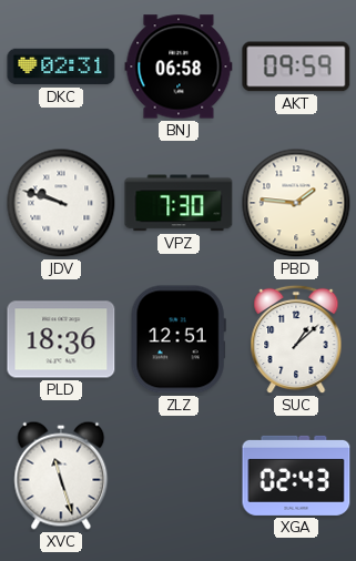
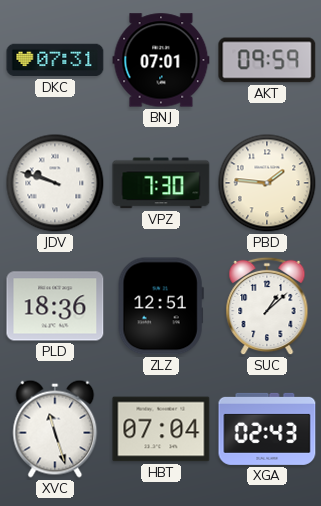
DKC: 02:31 -> 07:31 (55, 60)
BNJ: 06:58 -> 07:01 (161, 60)
HBT: none -> 07:04 (161, 429)
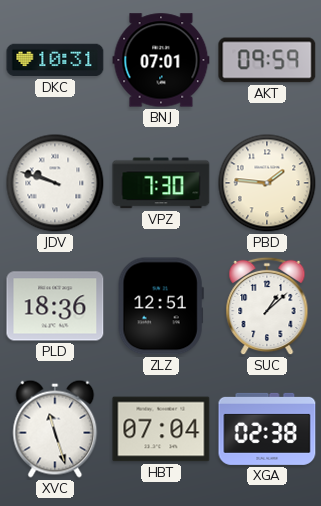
DKC: 07:31 -> 10:31 (55, 60)
XGA: 02:43 -> 02:38 (267, 429)
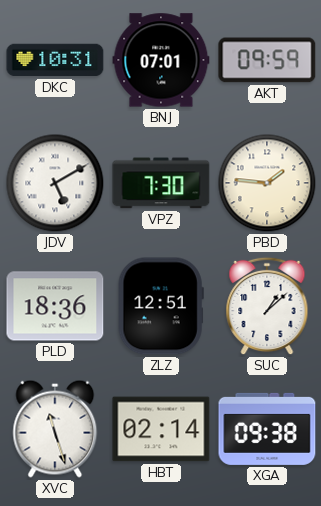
JDV: 9:48 -> 5:10 (55, 183)
HBT: 07:04 -> 02:14 (161, 429)
XGA: 02:38 -> 09:38 (267, 429)
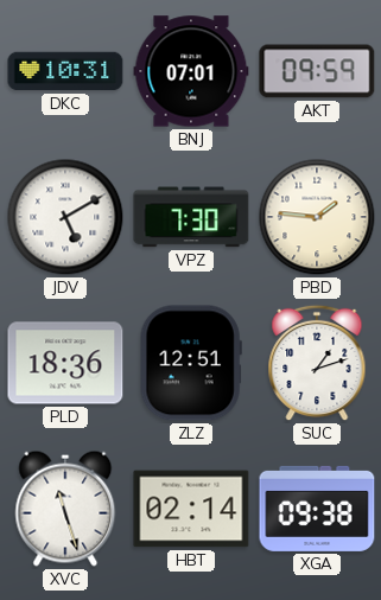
SUC: 1:08 -> 1:12 (317, 363)
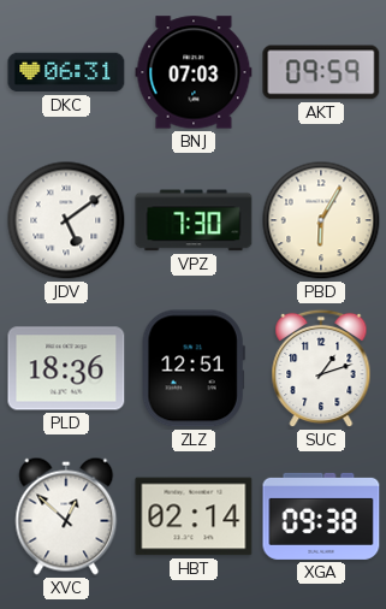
DKC: 10:31 -> 06:31 (66, 72)
BNJ: 07:01 -> 07:03 (194, 72)
JDV: 5:10 -> 5:09 (66, 220)
PBD: 1:46 -> 6:05 (321, 220)
XVC: 11:27 -> 12:52 (66, 516)
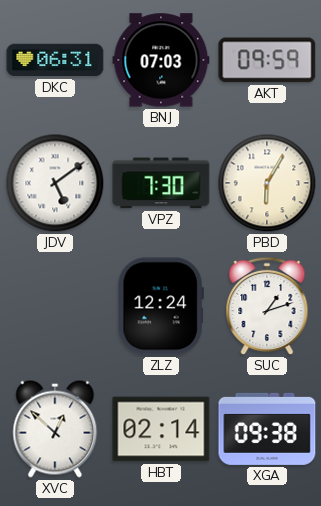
PLD: 18:36 -> none (66, 368)
ZLZ: 12:51 -> 12:24 (161, 306)
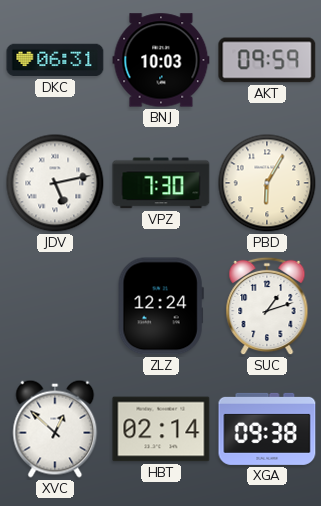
BNJ: 07:03 -> 10:03 (161, 60)
JDV: 5:09 -> 5:13 (55, 183)
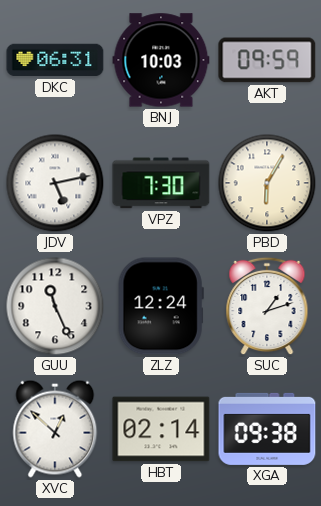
GUU: none -> 11:26 (55, 306)
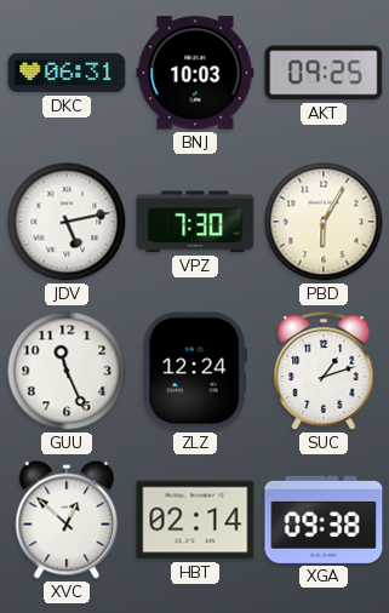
AKT: 09:59 -> 09:25 (324, 73)
